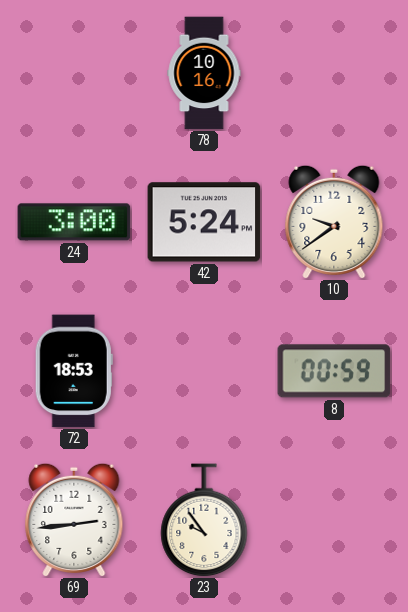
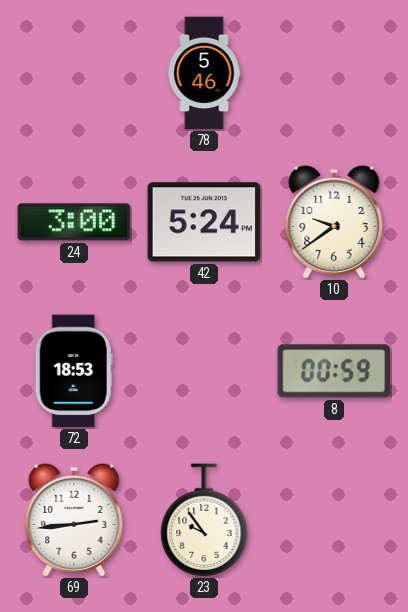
78: 10:16 -> 5:46 (204, 73)
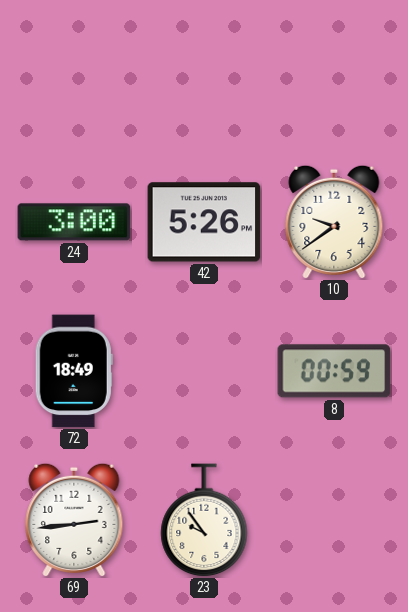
78: 5:46 -> none (204, 73)
42: 5:24 -> 5:26 (204, 222)
72: 18:53 -> 18:49 (74, 371)
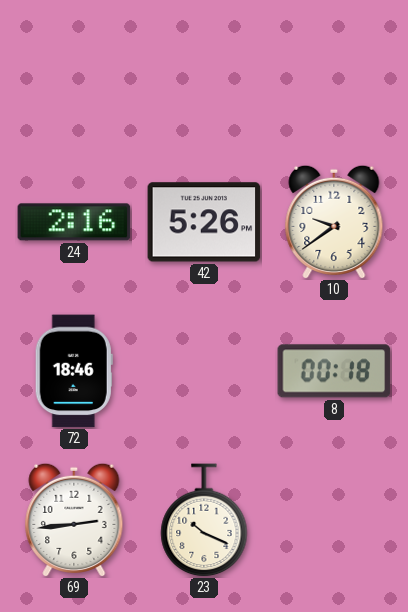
24: 3:00 -> 2:16 (74, 222)
72: 18:49 -> 18:46 (74, 371)
8: 00:59 -> 00:18 (334, 371)
23: 9:54 -> 10:19 (204, 520)
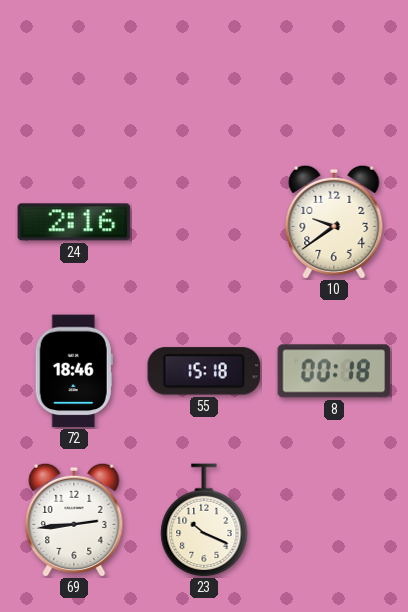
42: 5:26 -> none (204, 222)
55: none -> 15:18 (204, 371)
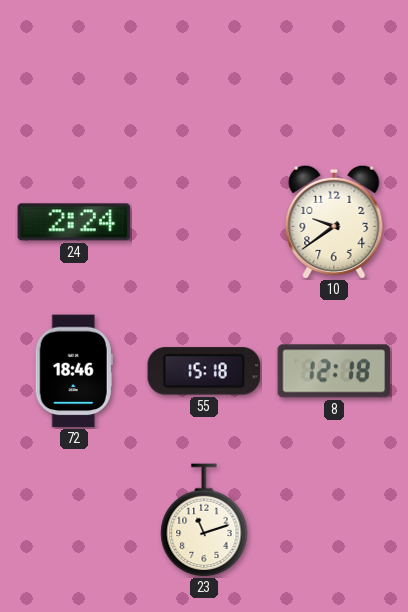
24: 2:16 -> 2:24 (74, 222)
8: 00:18 -> 12:18 (334, 371)
69: 2:44 -> none (74, 520)
23: 10:19 -> 11:12 (204, 520)
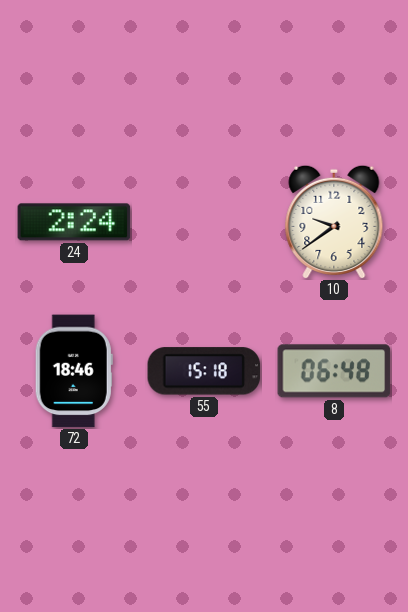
8: 12:18 -> 06:48 (334, 371)
23: 11:12 -> none (204, 520)
